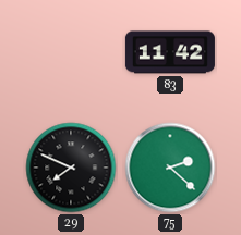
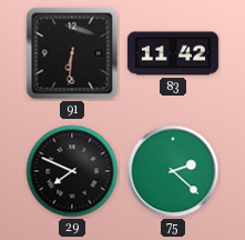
91: none -> 6:31 (72, 53)
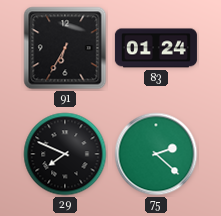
91: 6:31 -> 6:35 (65, 48)
83: 11:42 -> 01:24 (156, 48)
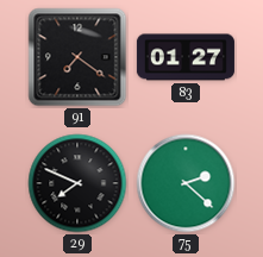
91: 6:35 -> 7:21 (77, 57)
83: 01:24 -> 01:27 (186, 57)
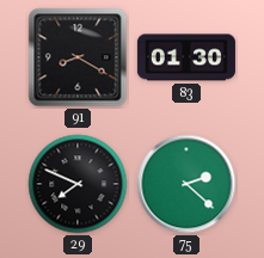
91: 7:21 -> 8:20 (78, 57)
83: 01:27 -> 01:30 (186, 57)
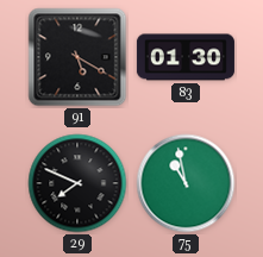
91: 8:20 -> 5:20 (77, 57)
75: 2:22 -> 10:58 (186, 183)
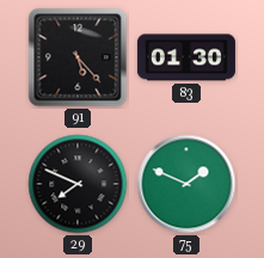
91: 5:20 -> 5:23 (78, 57)
75: 10:58 -> 1:49 (186, 184)
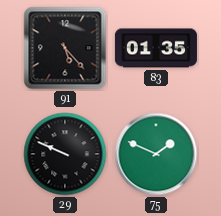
83: 01:30 -> 01:35 (156, 48)
29: 7:49 -> 9:49 (65, 154)
